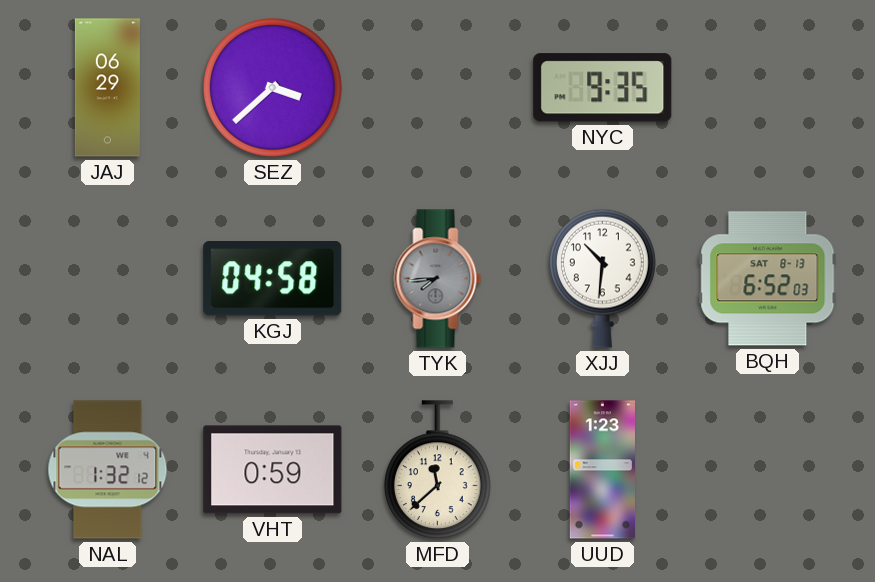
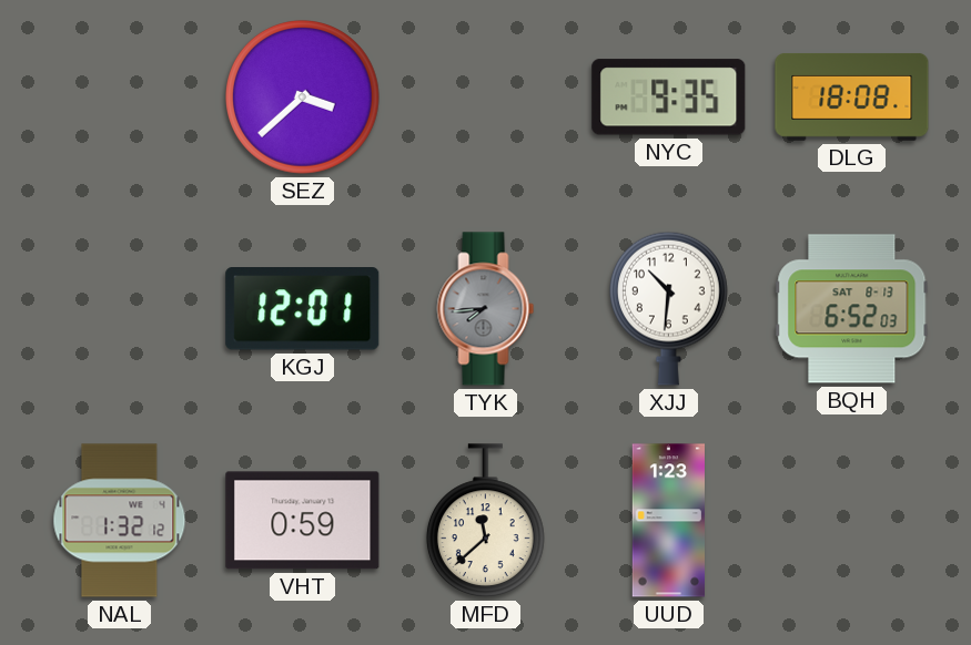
JAJ: 06:29 -> none (107, 88)
DLG: none -> 18:08 (852, 96)
KGJ: 04:58 -> 12:01 (303, 309)
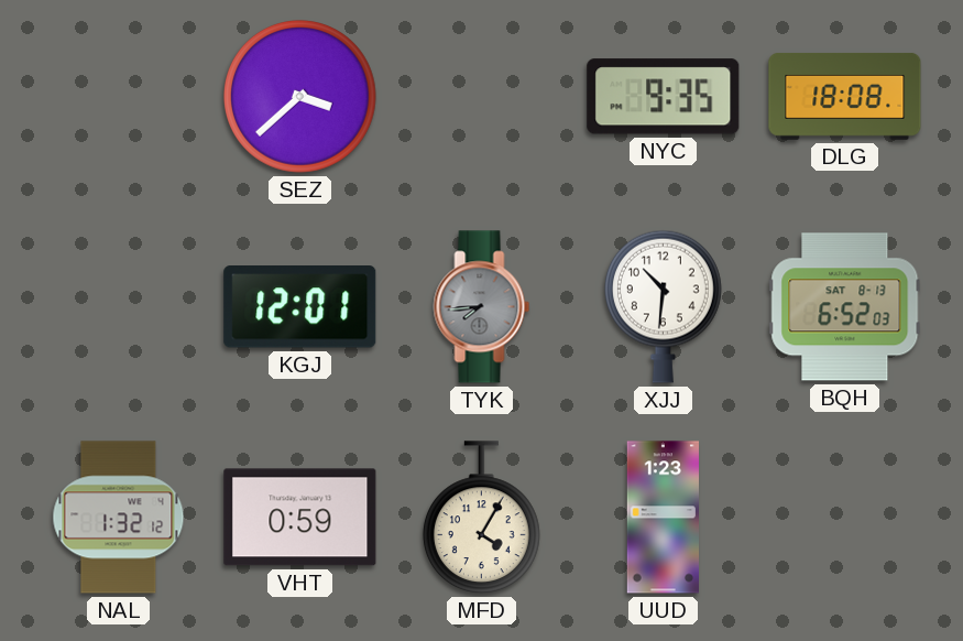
MFD: 11:38 -> 4:05 (481, 518)
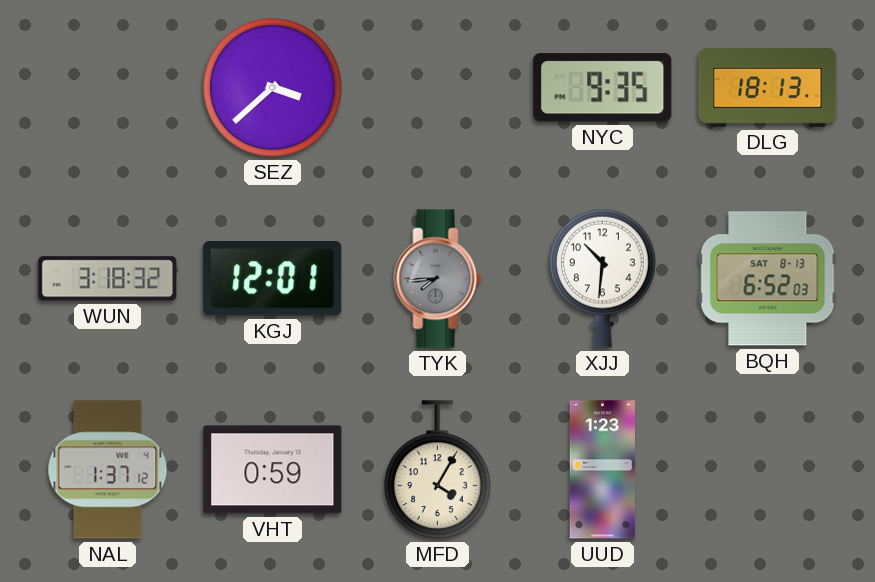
DLG: 18:08 -> 18:13 (768, 87)
WUN: none -> 3:18 (108, 279)
NAL: 1:32 -> 1:37 (108, 470)
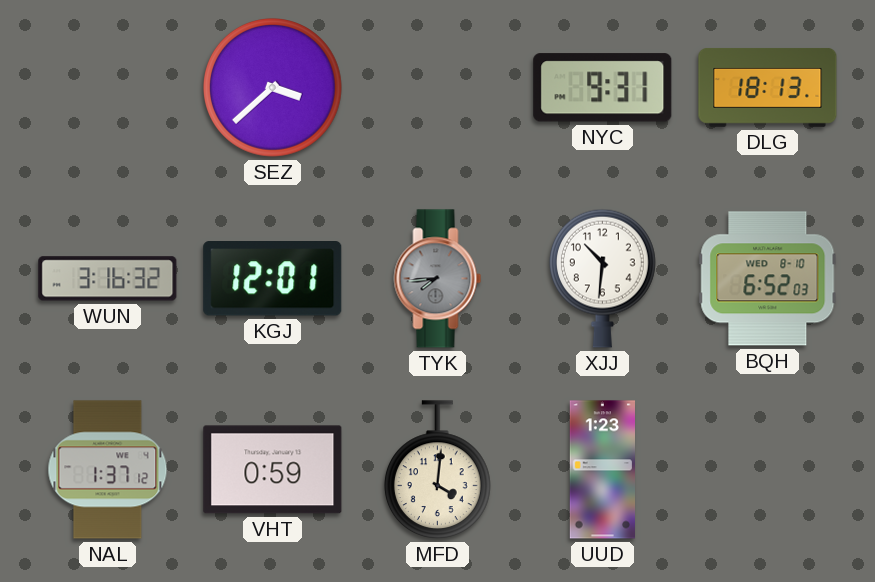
NYC: 9:35 -> 9:31 (603, 88)
WUN: 3:18 -> 3:16 (108, 279)
BQH date: SAT 8-13 -> WED 8-10 (768, 279)
MFD: 4:05 -> 4:01 (437, 470)
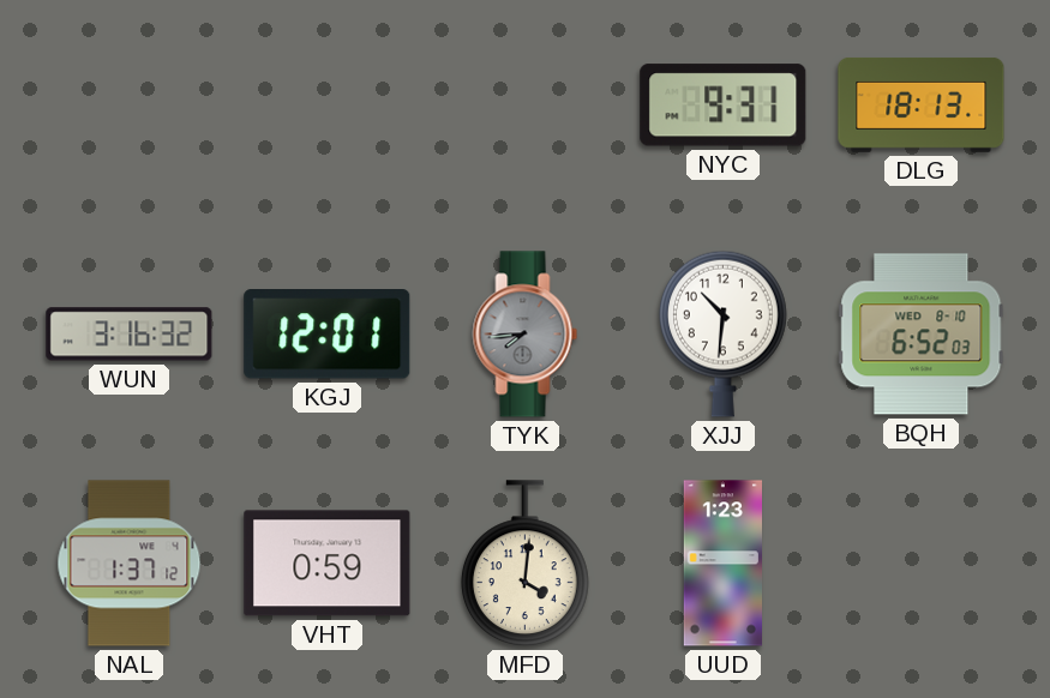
SEZ: 3:38 -> none (273, 88)
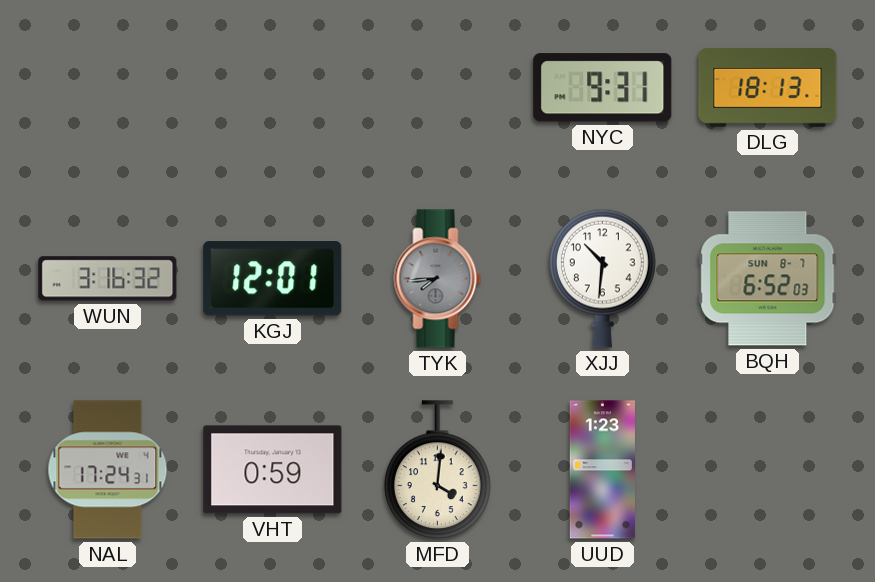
BQH date: WED 8-10 -> SUN 8-7 (768, 279)
NAL: 1:37 -> 17:24 (108, 470)
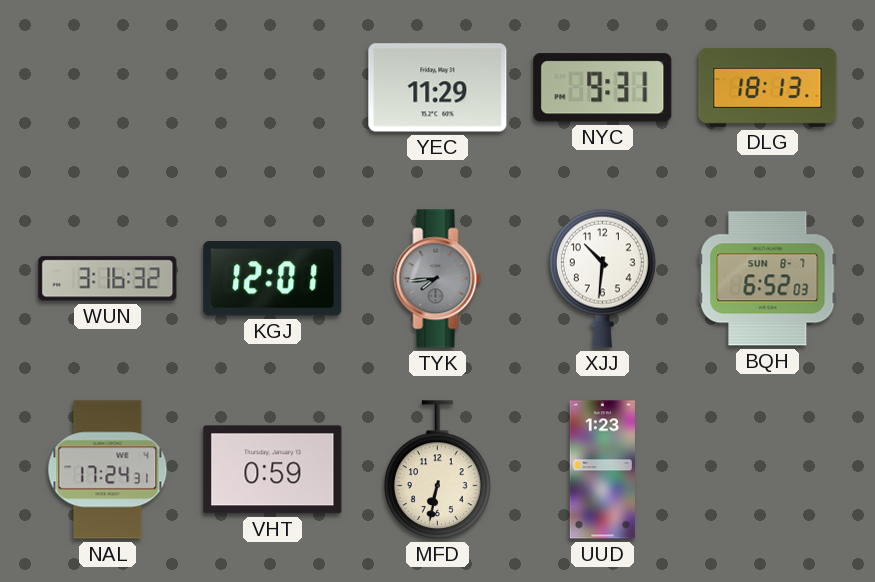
YEC: none -> 11:29 (438, 88)
MFD: 4:01 -> 6:32 (437, 470)
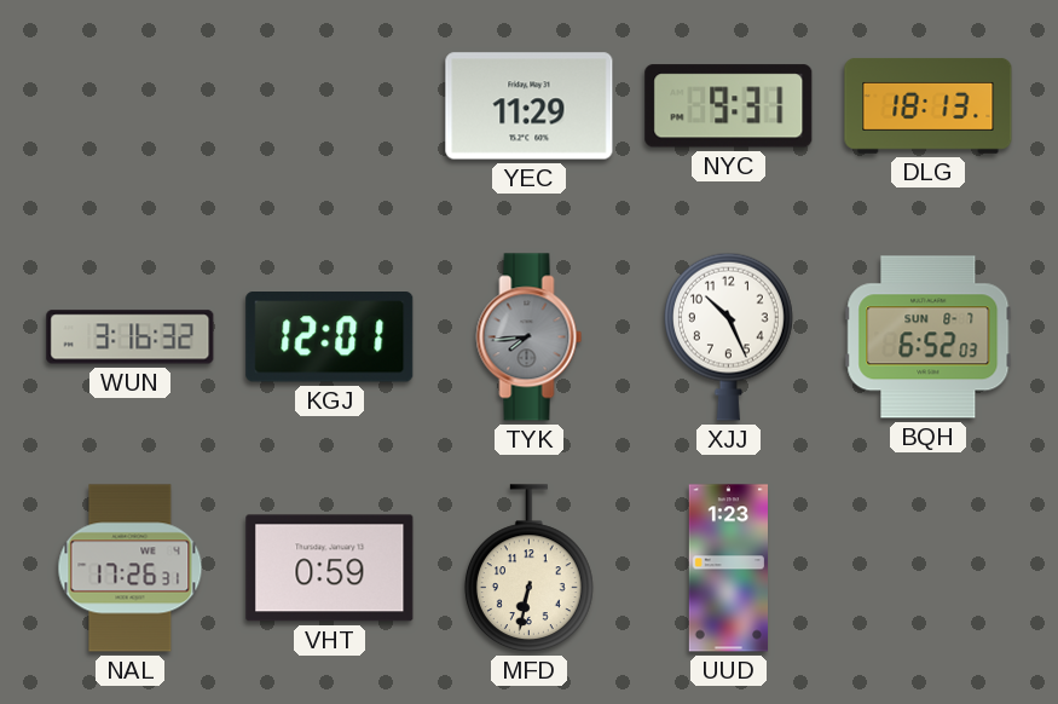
XJJ: 10:31 -> 10:26 (728, 336)
NAL: 17:24 -> 17:26 (131, 569)
